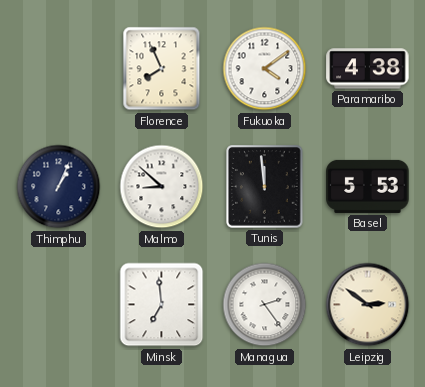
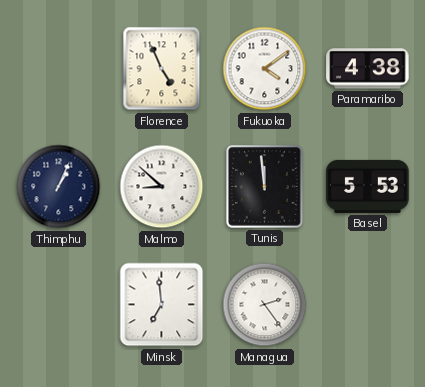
Florence: 7:56 -> 4:56 (162, 69)
Leipzig: 2:51 -> none (368, 305)
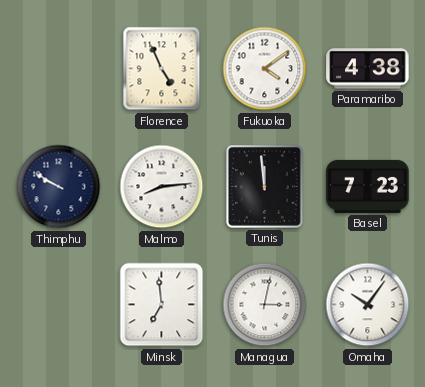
Thimphu: 1:04 -> 9:50 (59, 187)
Malmo: 8:52 -> 8:14 (162, 187)
Basel: 5:53 -> 7:23 (368, 186)
Managua: 2:24 -> 3:02 (265, 305)
Omaha: none -> 10:06 (368, 305)
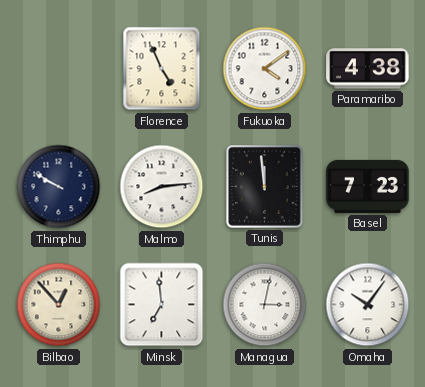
Bilbao: none -> 12:53 (59, 305)
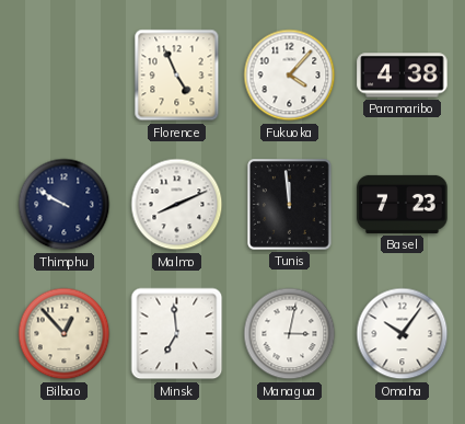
Fukuoka: 4:09 -> 4:07 (290, 76)
Malmo: 8:14 -> 8:11 (177, 205)
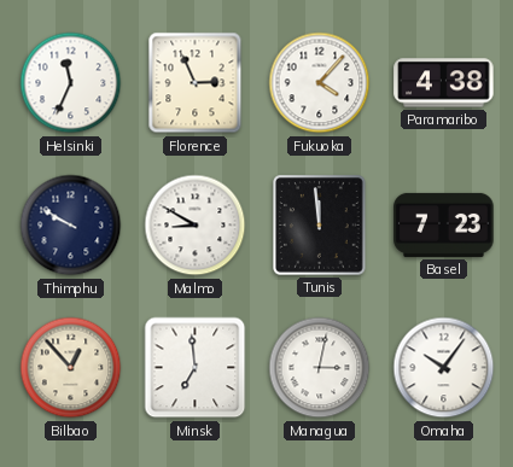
Helsinki: none -> 11:34 (71, 83)
Florence: 4:56 -> 2:56 (196, 83)
Malmo: 8:11 -> 8:50 (196, 226)
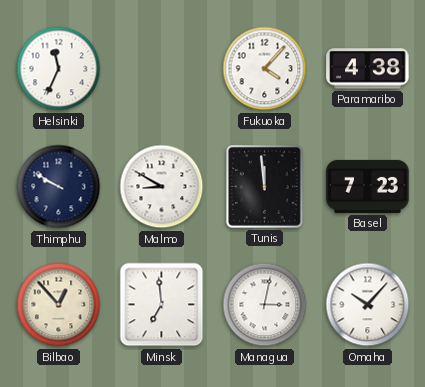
Florence: 2:56 -> none (196, 83)
Omaha: 10:06 -> 10:07 (368, 305)
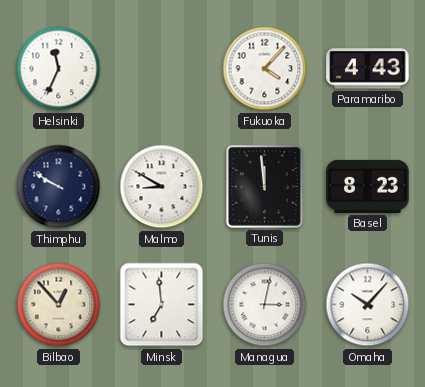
Paramaribo: 4:38 -> 4:43 (368, 69)
Basel: 7:23 -> 8:23 (368, 186)
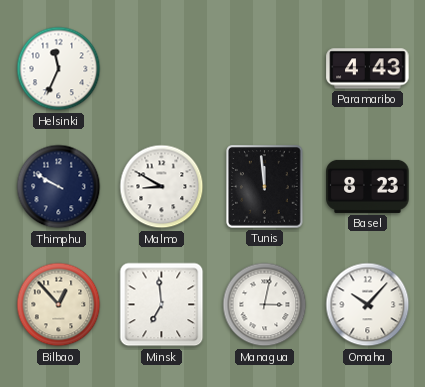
Fukuoka: 4:07 -> none (265, 69)
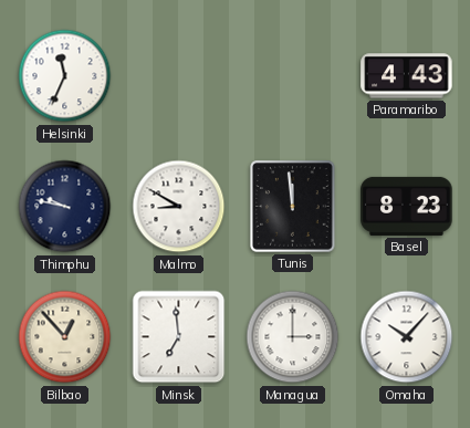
Thimphu: 9:50 -> 9:47 (65, 207)
Managua: 3:02 -> 3:00 (293, 337)
